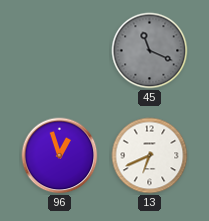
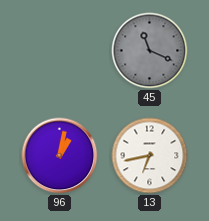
96: 12:57 -> 1:02 (60, 156)
13: 6:41 -> 6:43 (150, 156)
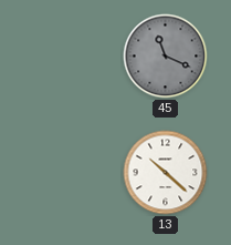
96: 1:02 -> none (60, 156)
13: 6:43 -> 10:22 (166, 173)
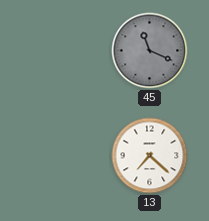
13: 10:22 -> 7:22 (150, 156)
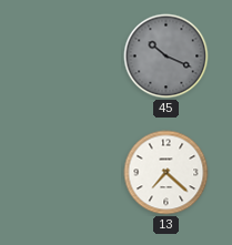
45: 11:19 -> 10:19 (167, 57)
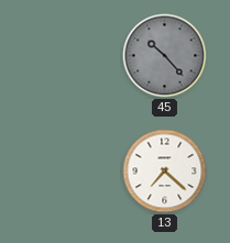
45: 10:19 -> 10:23 (165, 56)
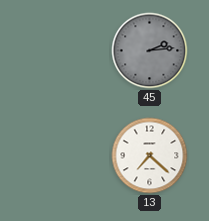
45: 10:23 -> 2:14 (150, 51)
